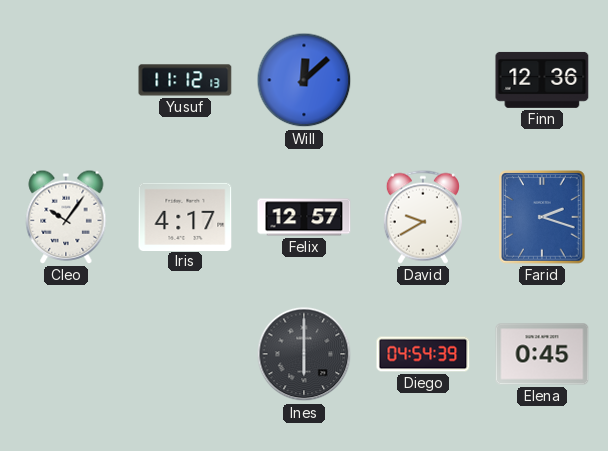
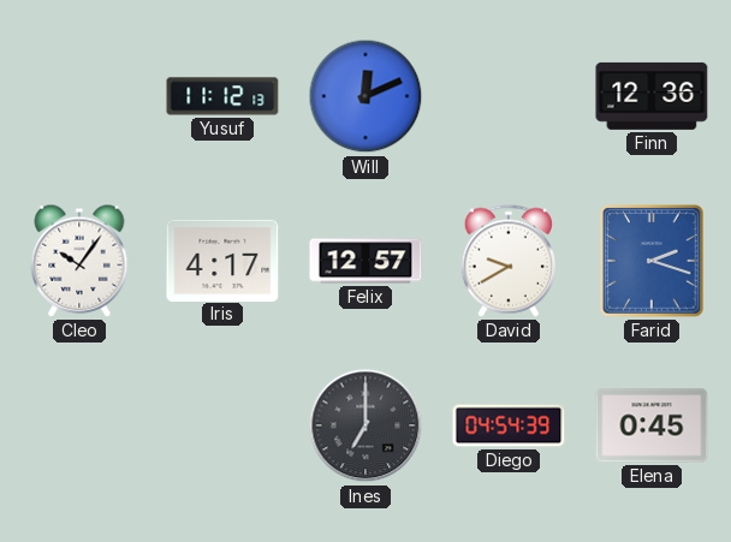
Will: 12:08 -> 12:11 (365, 96)
Ines: 6:00 -> 7:00 (365, 425)
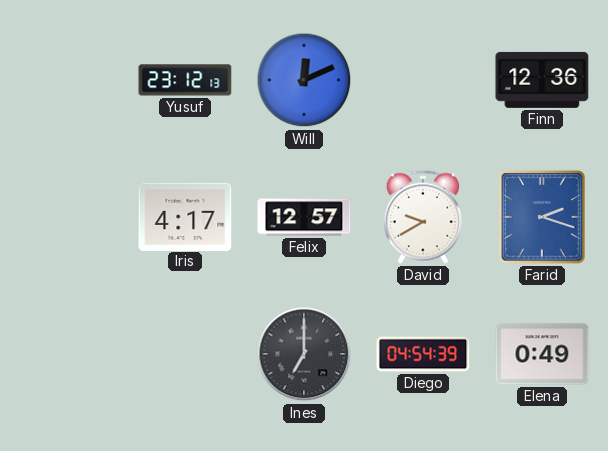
Yusuf: 11:12 -> 23:12 (185, 80)
Cleo: 10:06 -> none (79, 261)
Elena: 0:45 -> 0:49 (542, 354)
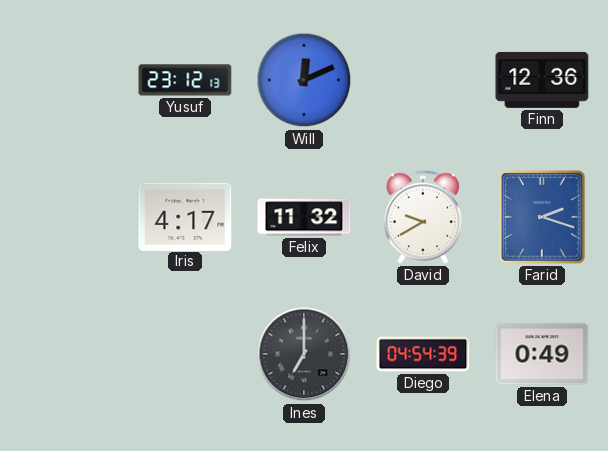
Felix: 12:57 -> 11:32 (304, 217)
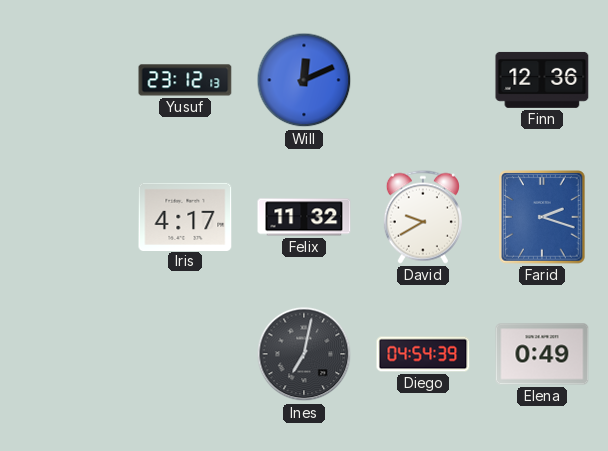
Ines: 7:00 -> 7:02 (304, 354)
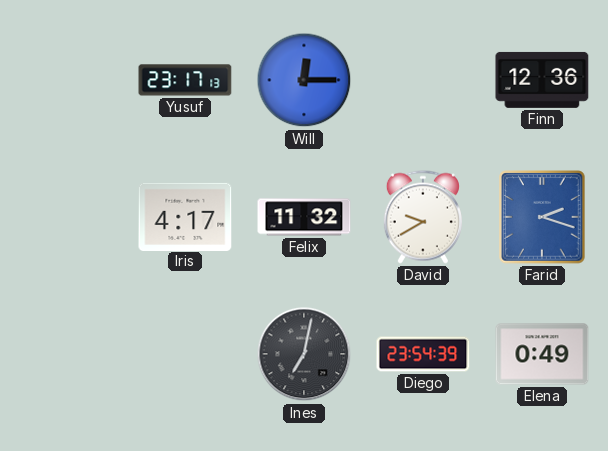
Yusuf: 23:12 -> 23:17 (185, 80)
Will: 12:11 -> 12:15 (304, 80)
Diego: 04:54 -> 23:54 (423, 354)
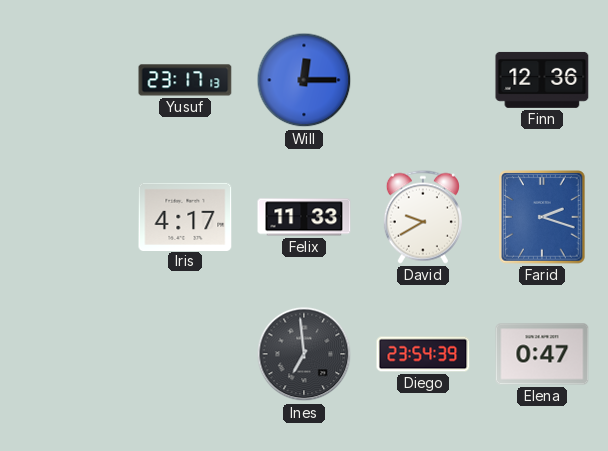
Felix: 11:32 -> 11:33 (304, 217)
Ines: 7:02 -> 6:59 (304, 354)
Elena: 0:49 -> 0:47 (542, 354)
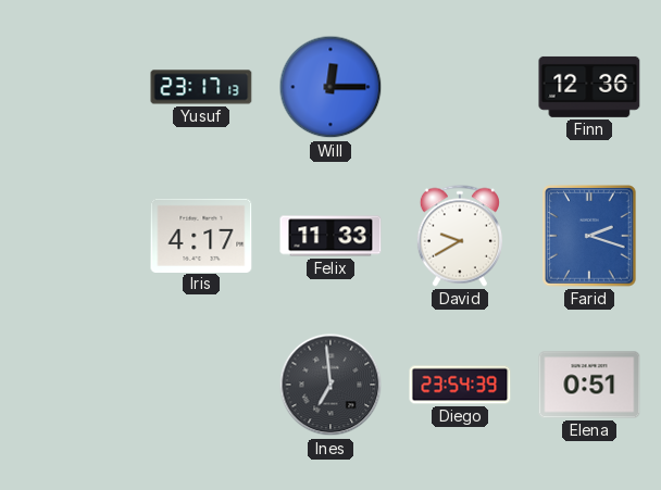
Elena: 0:47 -> 0:51 (589, 385)
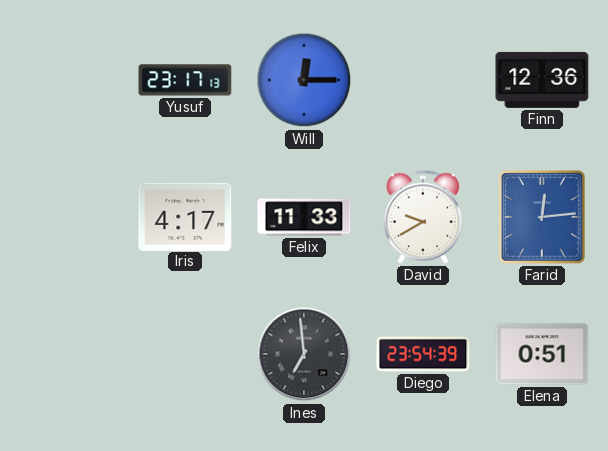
Farid: 2:18 -> 12:14 (542, 217)
